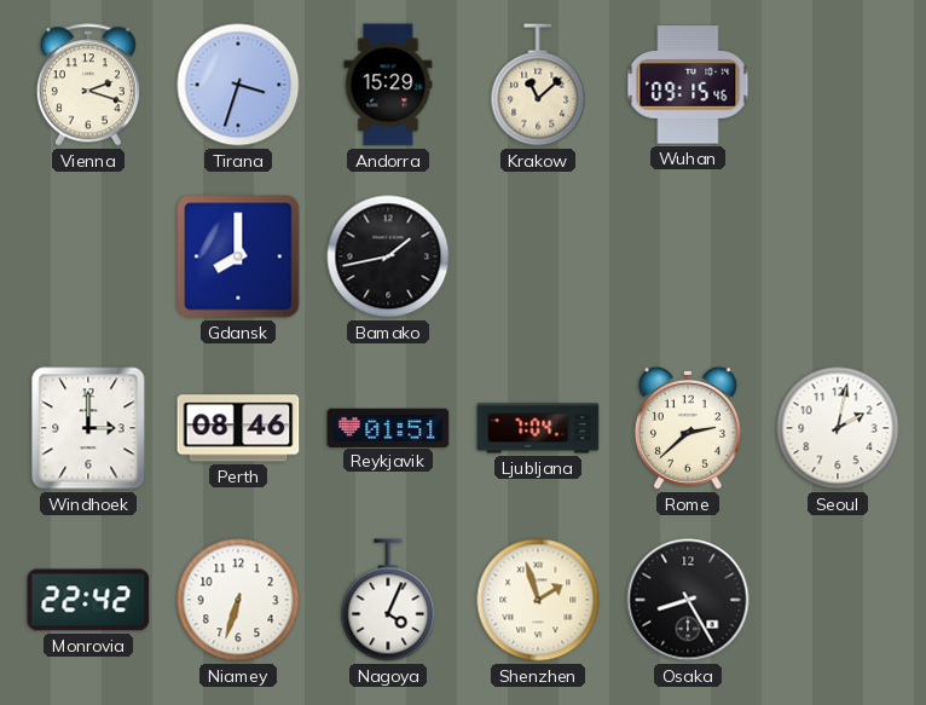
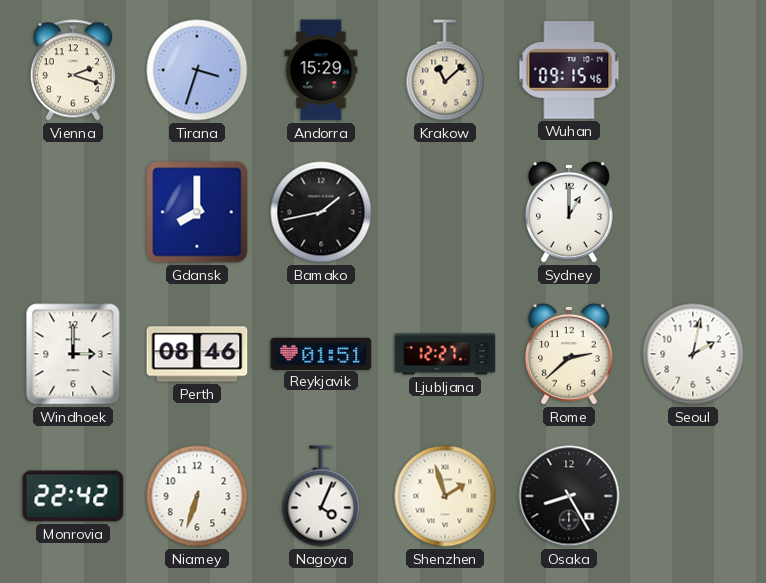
Sydney: none -> 1:00 (569, 212)
Ljubljana: 7:04 -> 12:27 (445, 354)
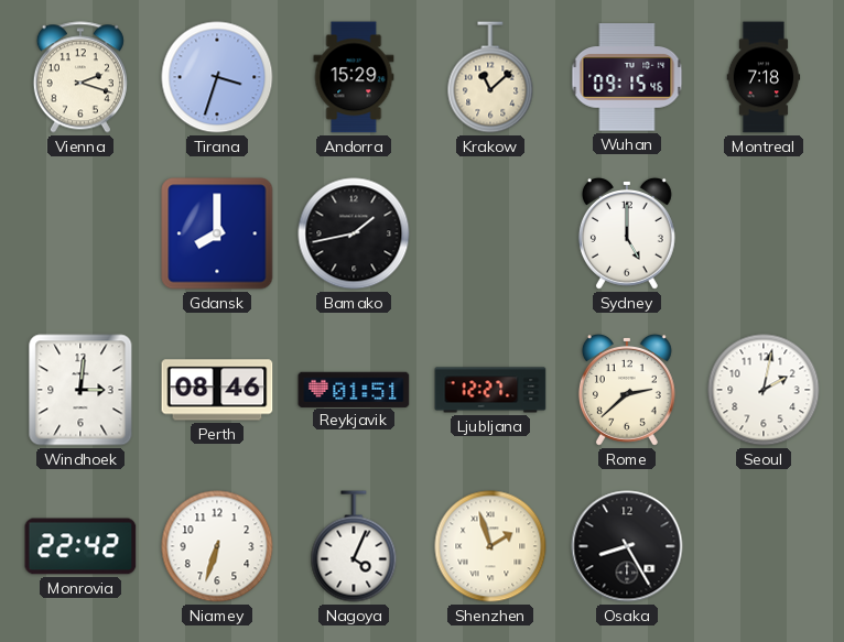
Montreal: none -> 7:18 (764, 77)
Sydney: 1:00 -> 5:00 (627, 233)
Windhoek: 3:00 -> 3:01 (80, 390)
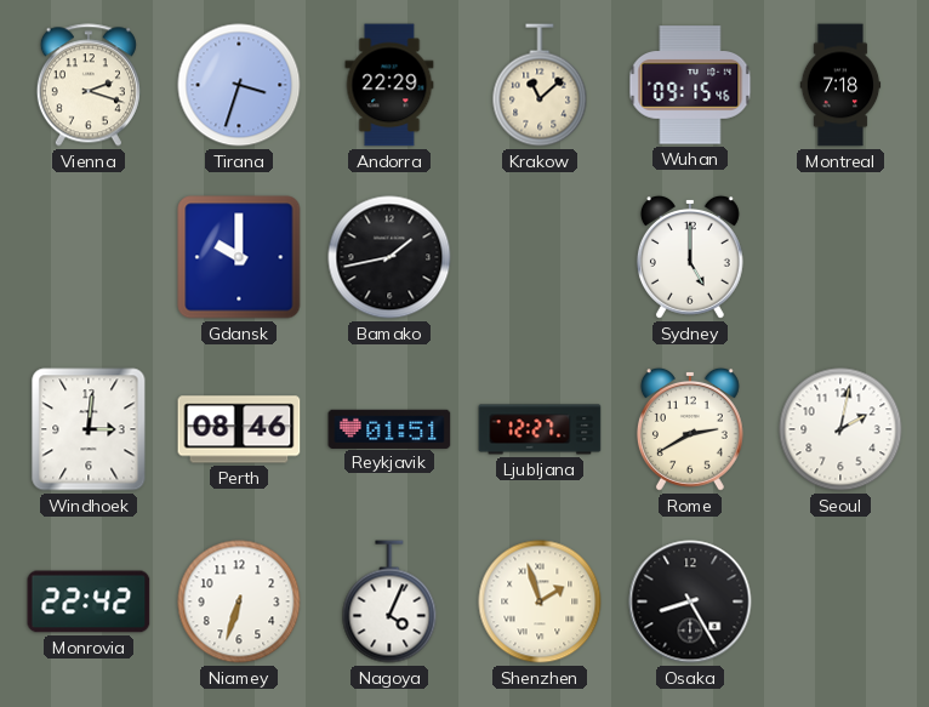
Andorra: 15:29 -> 22:29 (389, 85)
Gdansk: 8:00 -> 10:00 (239, 257)
Rome: 2:38 -> 2:40 (690, 429)
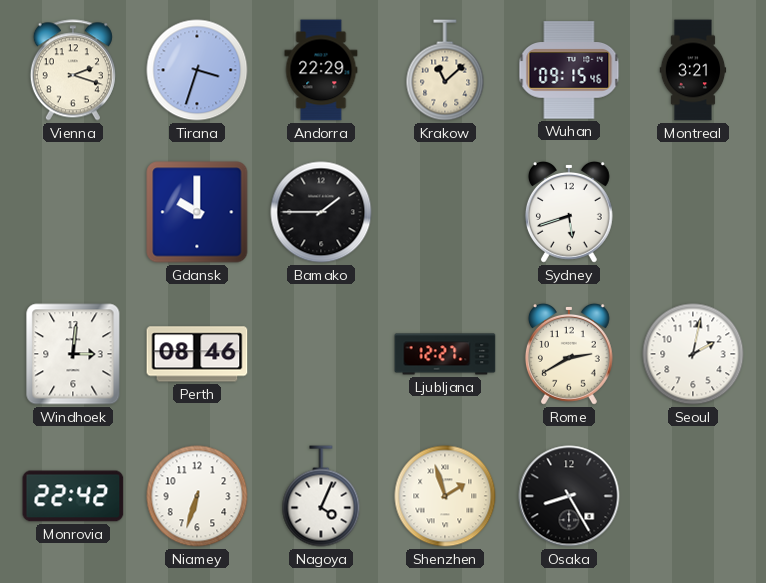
Montreal: 7:18 -> 3:21 (693, 70)
Bamako: 1:43 -> 1:45 (321, 212)
Sydney: 5:00 -> 5:42 (569, 212)
Reykjavik: 01:51 -> none (389, 428)
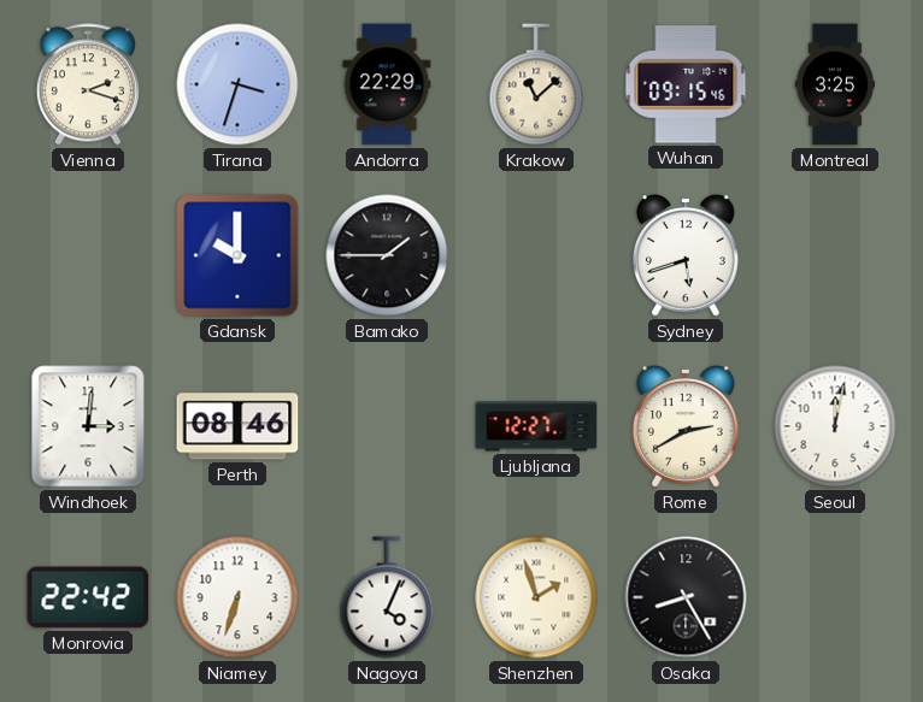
Montreal: 3:21 -> 3:25 (835, 84)
Seoul: 2:02 -> 12:02 (835, 426)
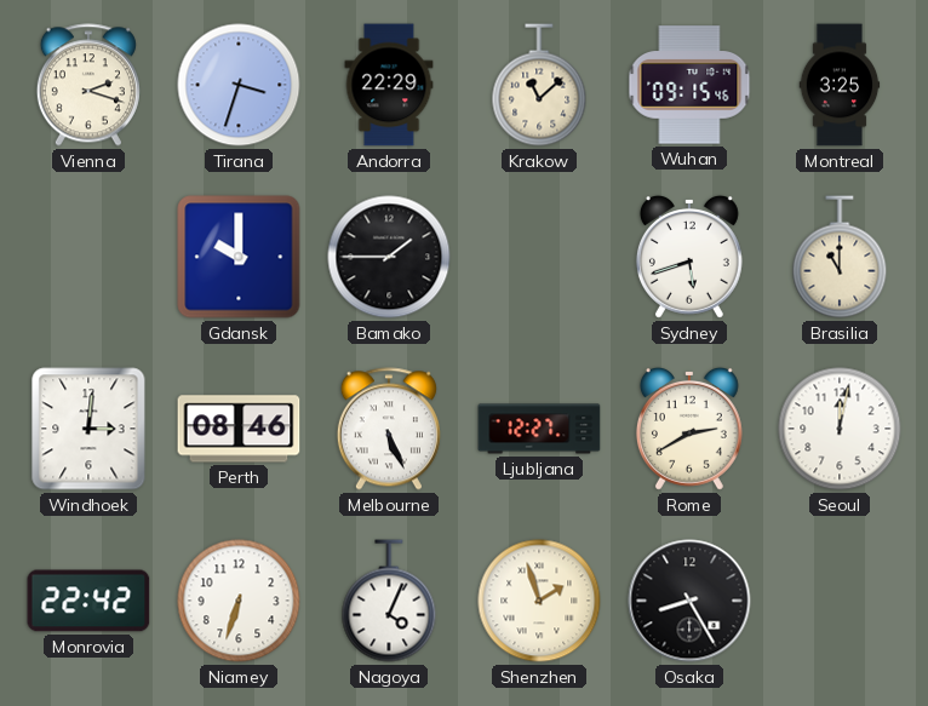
Brasilia: none -> 11:00 (840, 257)
Melbourne: none -> 5:26 (389, 429)
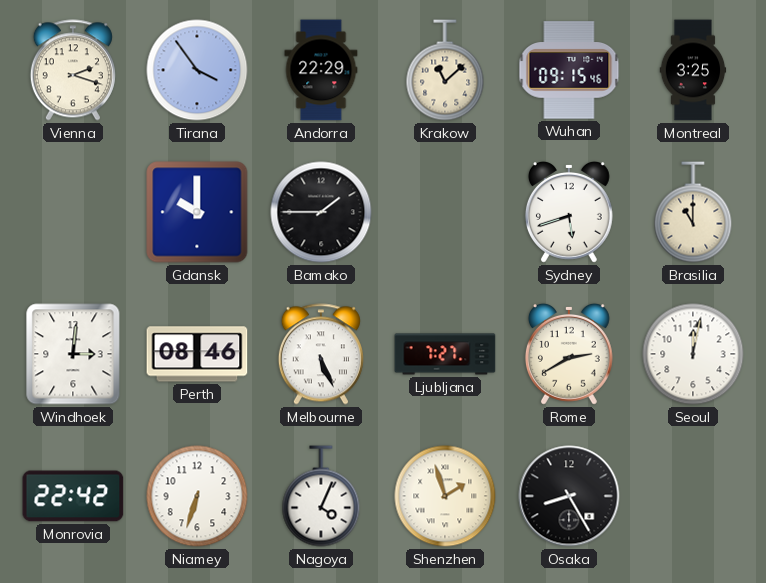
Tirana: 3:33 -> 3:54 (197, 70)
Ljubljana: 12:27 -> 7:27 (445, 354)
